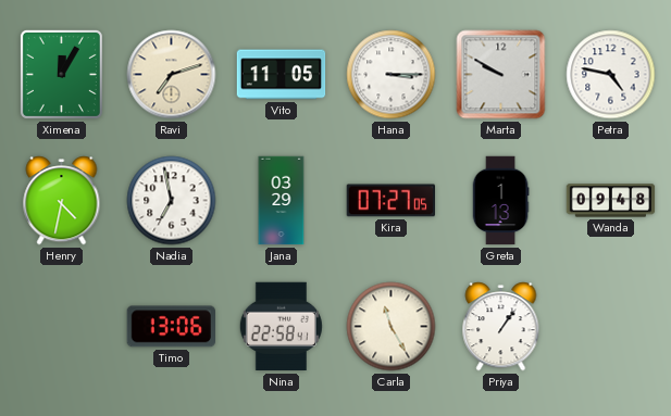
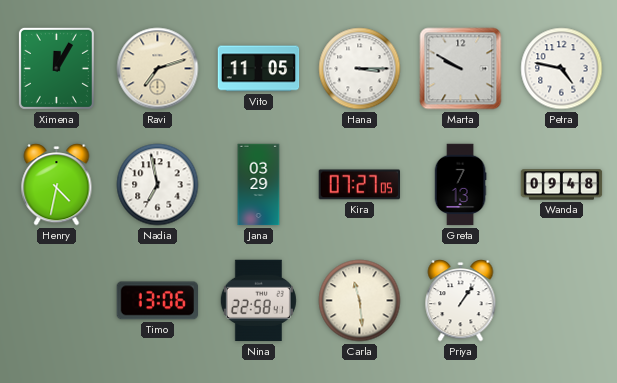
Greta: 1:13 -> 7:13 (460, 185)
Carla: 11:25 -> 11:29 (360, 301)
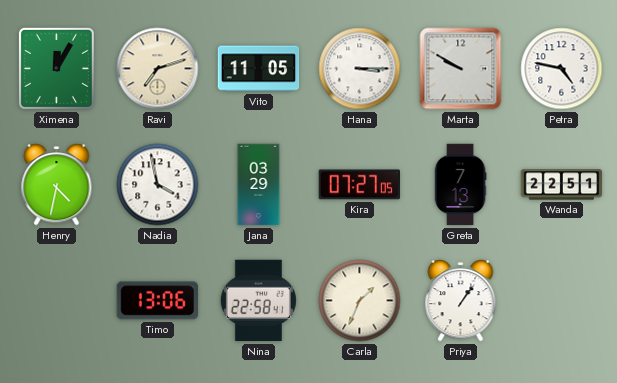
Nadia: 6:58 -> 3:58 (158, 185)
Wanda: 09:48 -> 22:51 (562, 185)
Carla: 11:29 -> 1:34 (360, 301)
